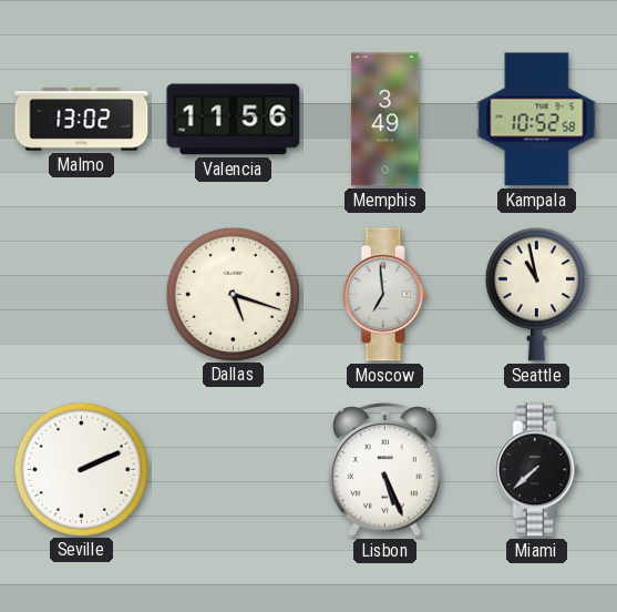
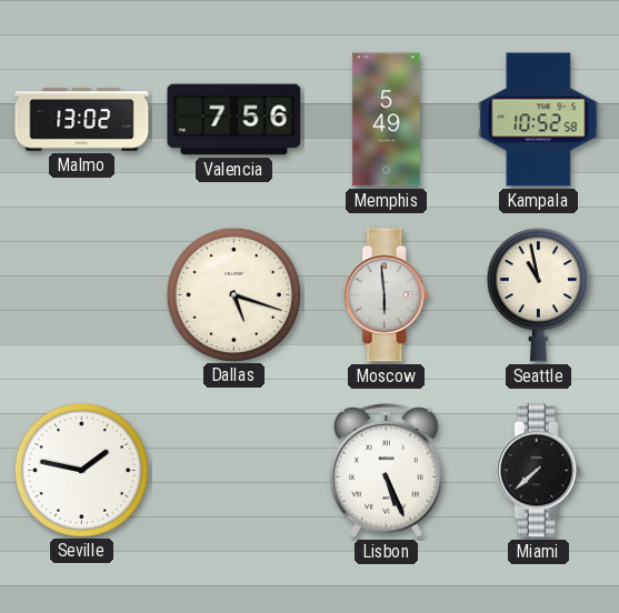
Valencia: 11:56 -> 7:56 (234, 120)
Memphis: 3:49 -> 5:49 (387, 120)
Moscow: 6:59 -> 5:59 (386, 295)
Seville: 2:11 -> 1:47 (81, 470)
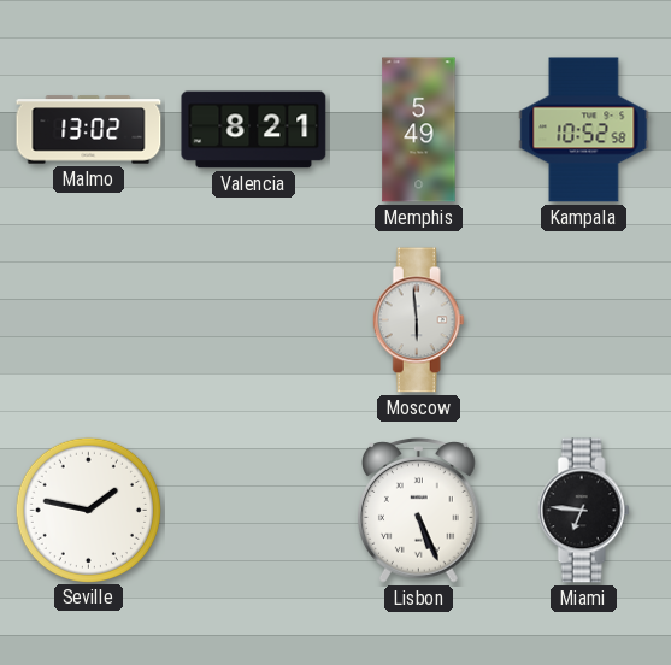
Valencia: 7:56 -> 8:21 (254, 130)
Dallas: 5:18 -> none (233, 294)
Seattle: 10:58 -> none (538, 295)
Miami: 7:38 -> 6:46 (583, 511)
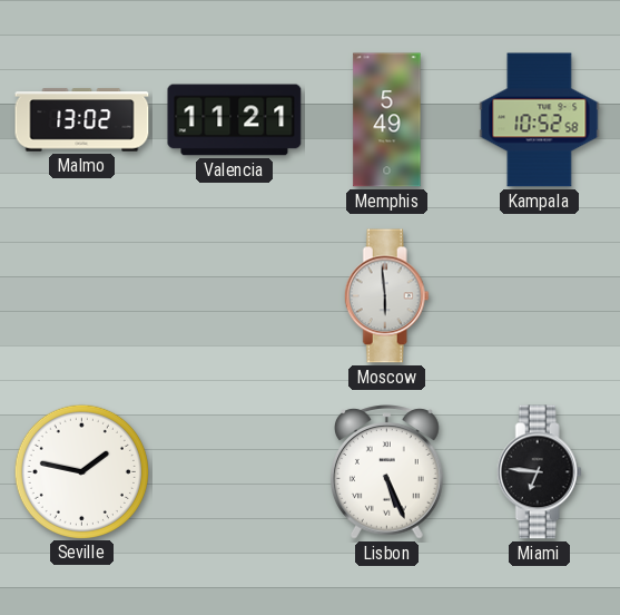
Valencia: 8:21 -> 11:21 (235, 120)
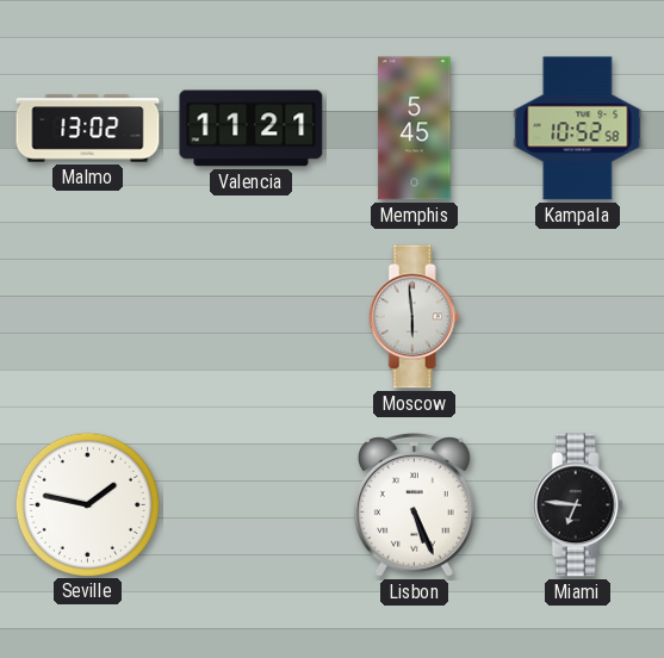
Memphis: 5:49 -> 5:45 (415, 129)
